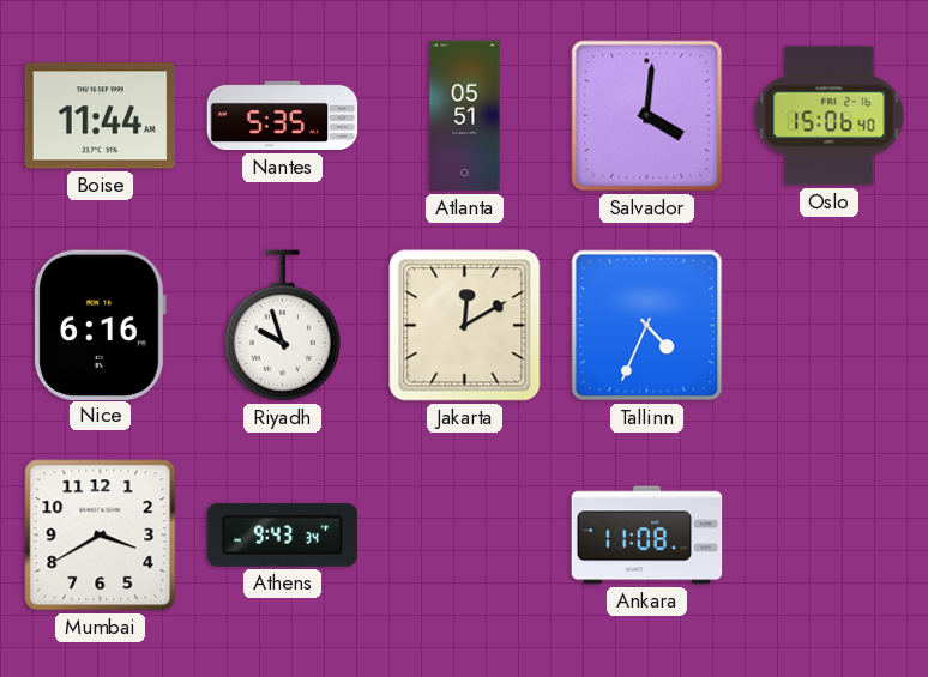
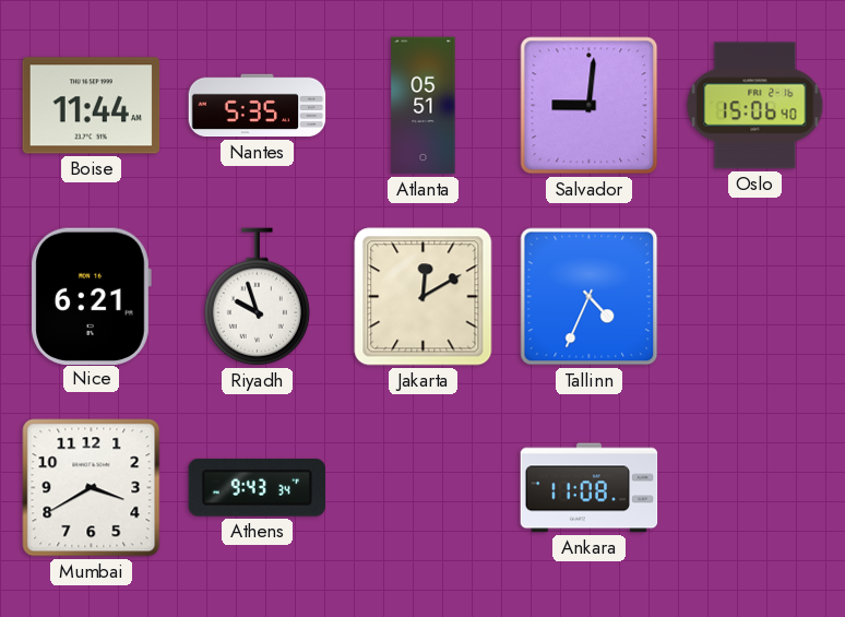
Salvador: 4:01 -> 9:01 (590, 106)
Nice: 6:16 -> 6:21 (91, 296)
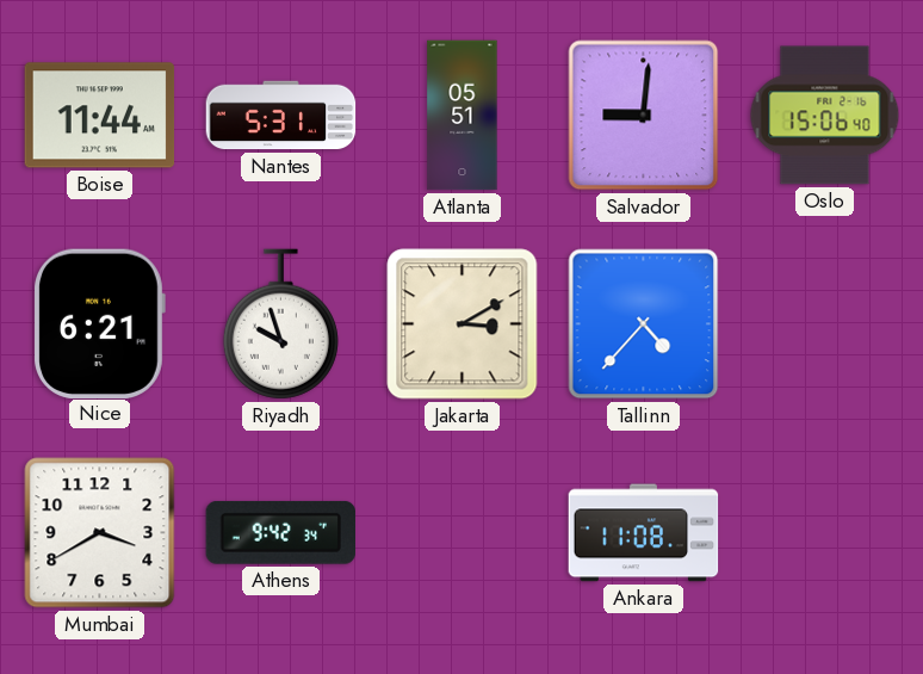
Nantes: 5:35 -> 5:31 (281, 116)
Jakarta: 12:10 -> 3:10 (463, 324)
Tallinn: 4:34 -> 4:37 (644, 324)
Athens: 9:43 -> 9:42 (280, 532)
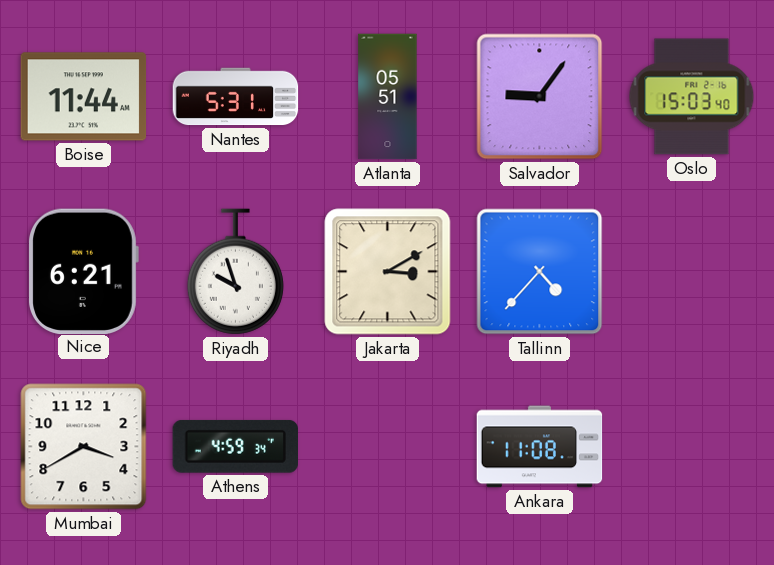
Salvador: 9:01 -> 9:06 (540, 97)
Oslo: 15:06 -> 15:03 (692, 97)
Athens: 9:42 -> 4:59 (235, 446)
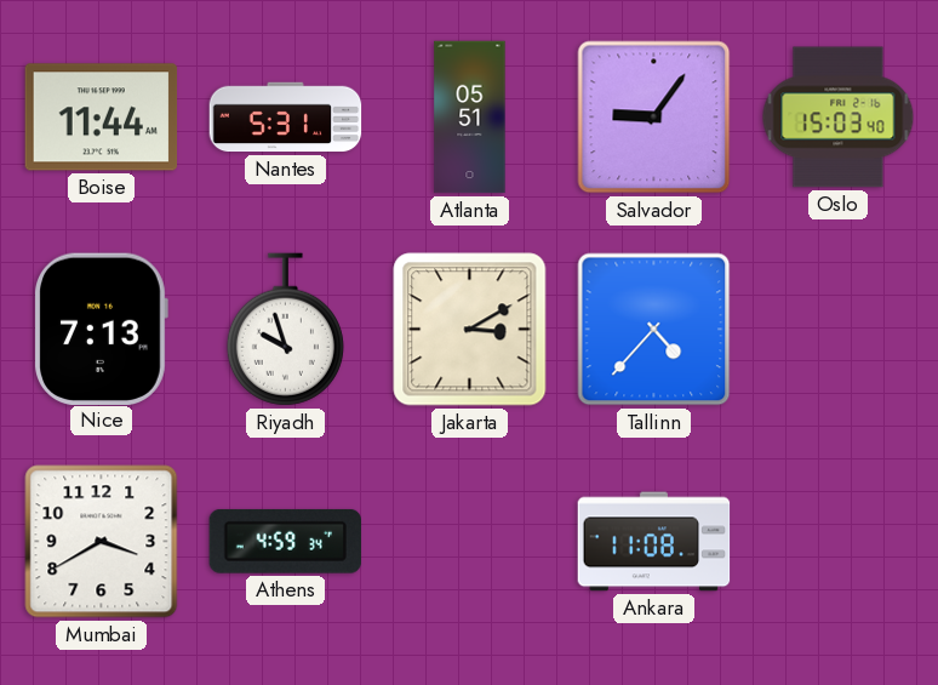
Nice: 6:21 -> 7:13 (101, 329)
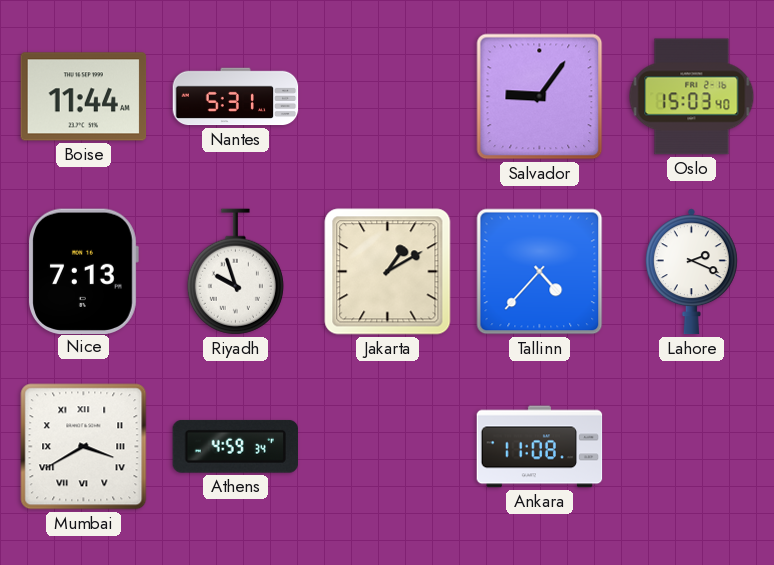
Atlanta: 05:51 -> none (470, 118)
Jakarta: 3:10 -> 1:10 (388, 272)
Lahore: none -> 2:19 (691, 272)
Mumbai numerals: Arabic -> Roman (84, 447)
